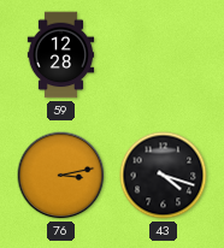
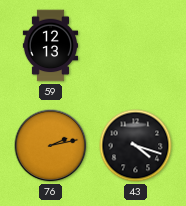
59: 12:28 -> 12:13 (51, 46)
76: 3:13 -> 2:13 (51, 146)
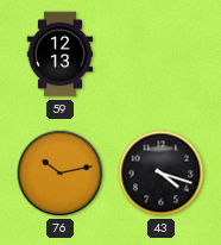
76: 2:13 -> 10:13 (61, 174)
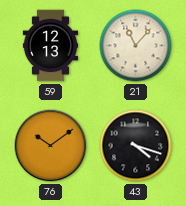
21: none -> 11:07 (136, 46)
76: 10:13 -> 10:09 (51, 146)
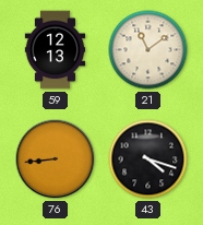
21: 11:07 -> 11:09 (148, 50)
76: 10:09 -> 8:44 (56, 159)
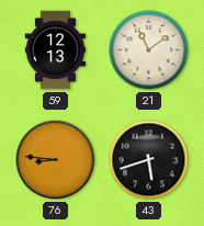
76: 8:44 -> 8:46 (56, 160)
43: 4:18 -> 5:42 (149, 160)
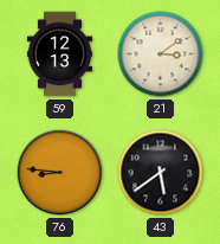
21: 11:09 -> 3:09 (161, 54)
43: 5:42 -> 5:39 (161, 173)
